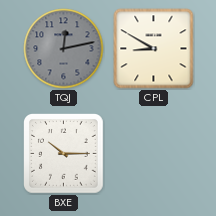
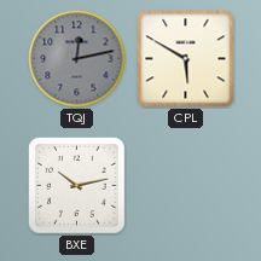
CPL: 8:50 -> 5:50 (186, 59)
BXE: 10:15 -> 10:13 (77, 186)
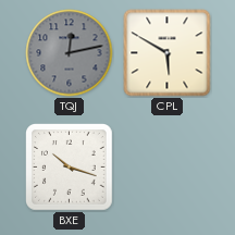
BXE: 10:13 -> 10:18 (70, 168)
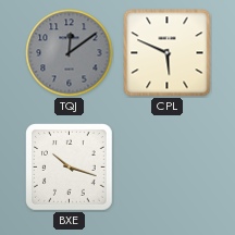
TQJ: 12:13 -> 12:09 (70, 53)
CPL: 5:50 -> 5:49 (168, 53)
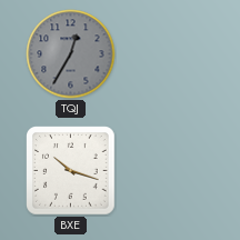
TQJ: 12:09 -> 12:35 (71, 54)
CPL: 5:49 -> none (168, 53)
